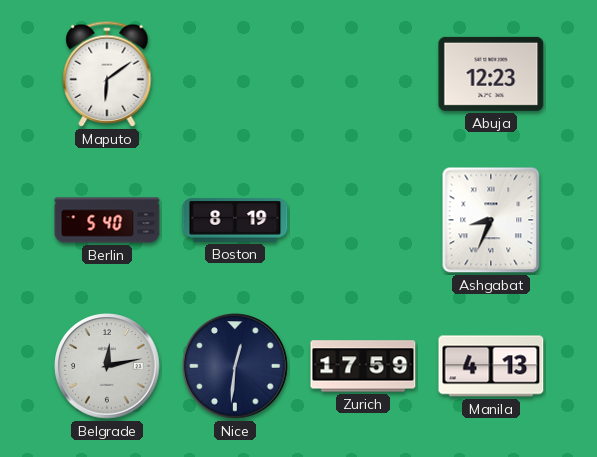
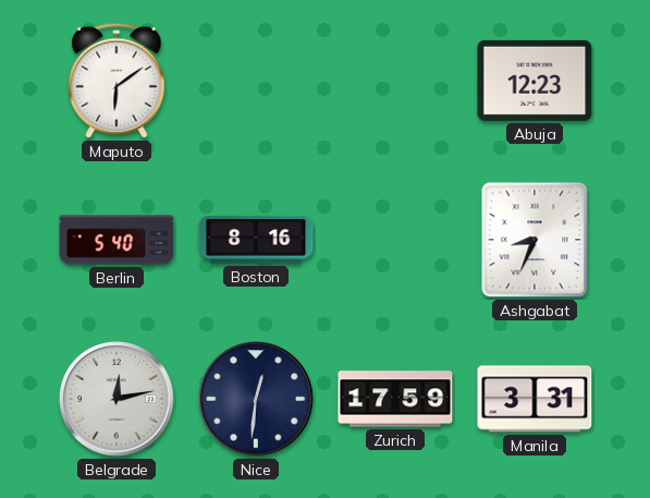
Boston: 8:19 -> 8:16 (256, 241)
Manila: 4:13 -> 3:31 (535, 399)
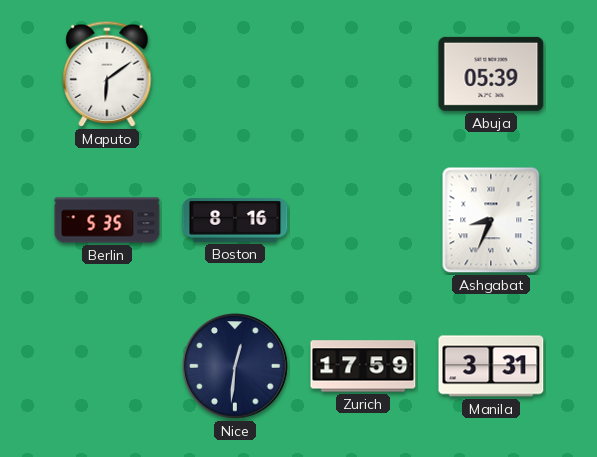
Abuja: 12:23 -> 05:39 (491, 74)
Berlin: 5:40 -> 5:35 (107, 220)
Belgrade: 12:13 -> none (116, 399)
